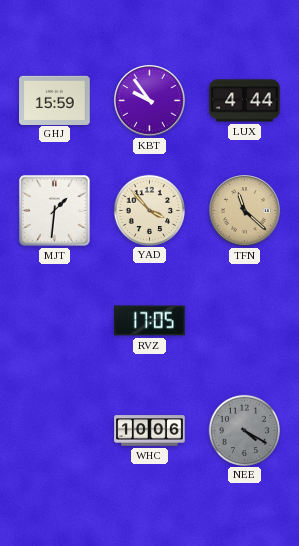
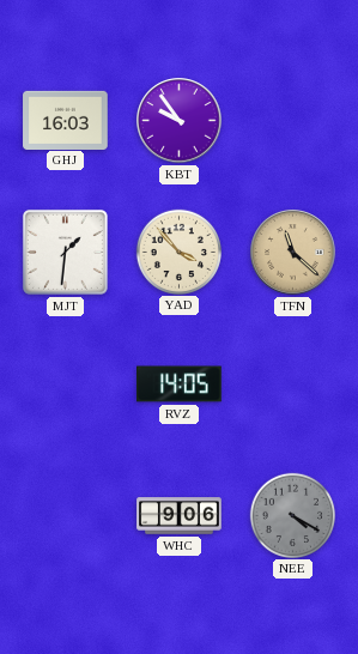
GHJ: 15:59 -> 16:03 (66, 120)
LUX: 4:44 -> none (245, 101)
RVZ: 17:05 -> 14:05 (180, 384)
WHC: 10:06 -> 9:06 (180, 516)
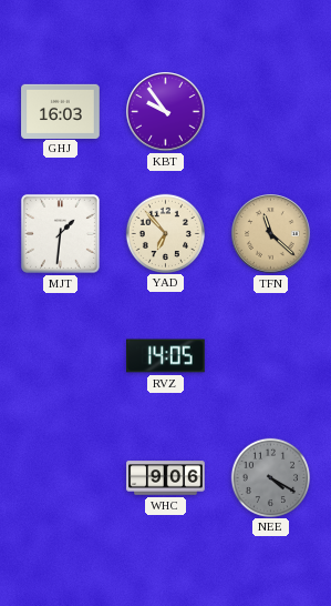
YAD: 3:53 -> 6:53 (165, 233)
